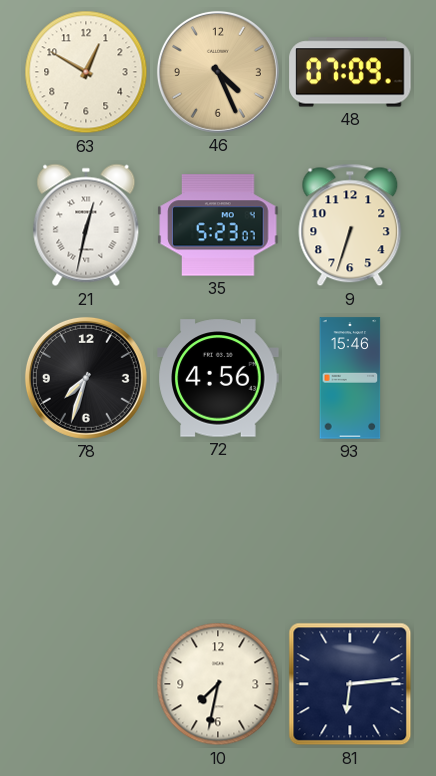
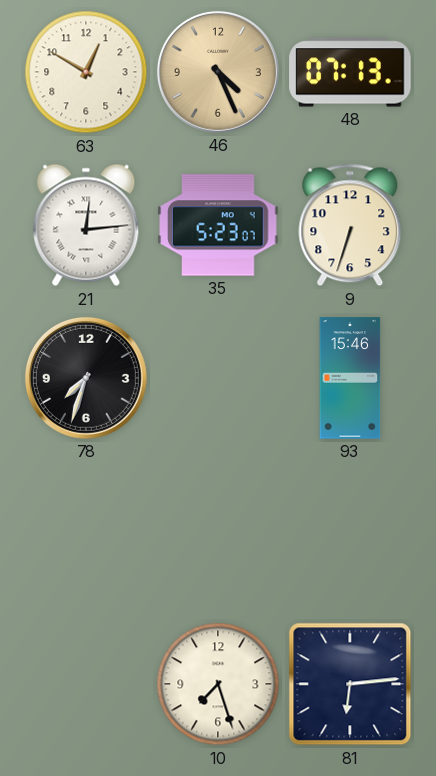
48: 07:09 -> 07:13 (350, 72)
21: 12:32 -> 12:14 (86, 225)
72: 4:56 -> none (218, 378)
10: 7:32 -> 7:27 (218, 684)
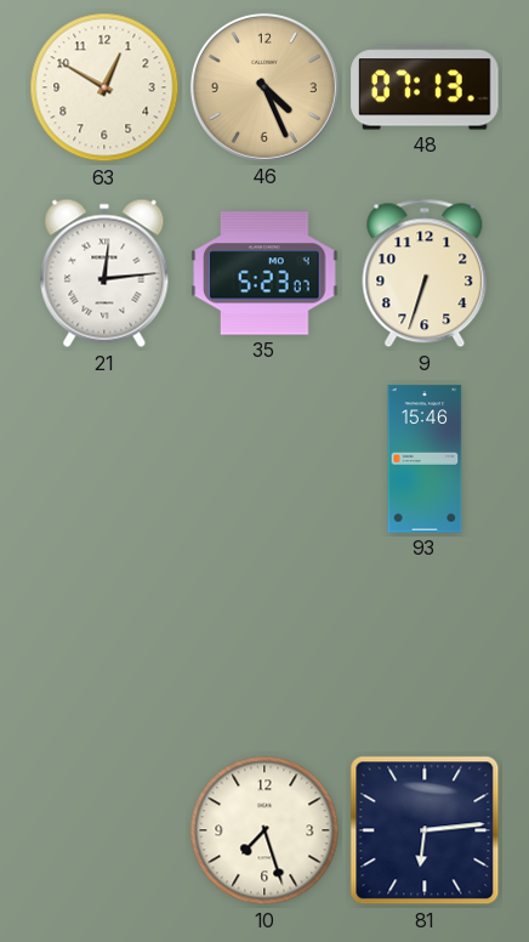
78: 7:33 -> none (86, 378)
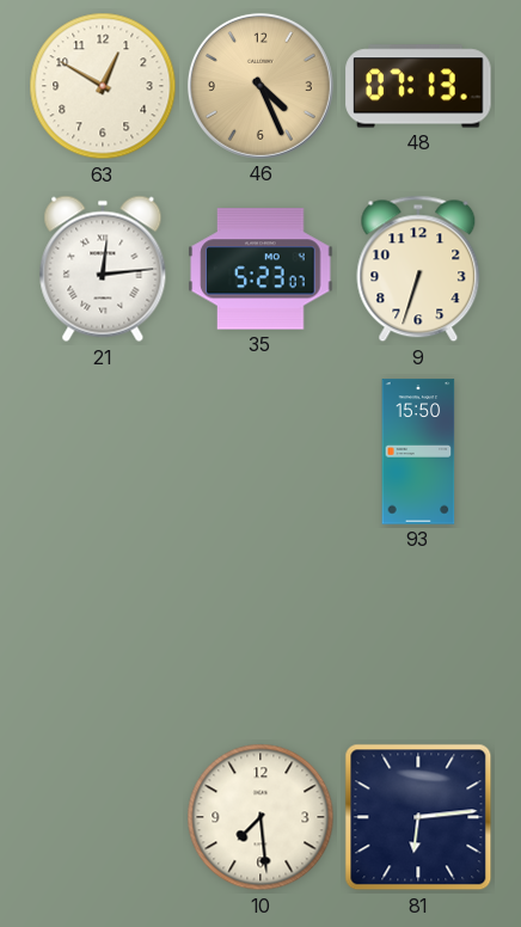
93: 15:46 -> 15:50 (418, 452)
10: 7:27 -> 7:29 (260, 817)
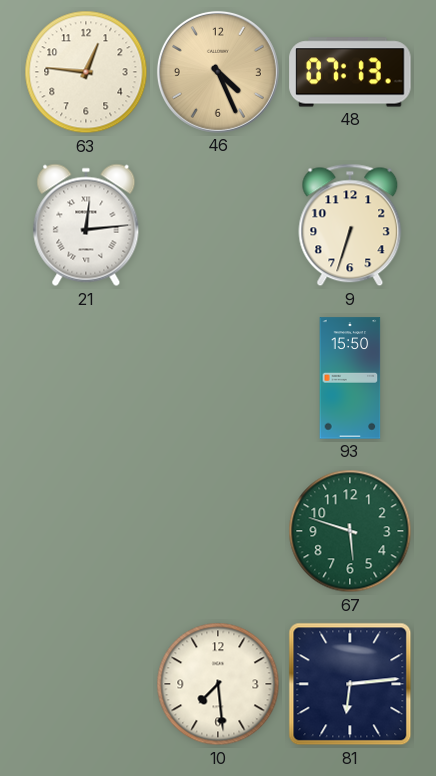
63: 12:50 -> 12:46 (86, 72)
35: 5:23 -> none (260, 269)
67: none -> 5:48 (350, 531)
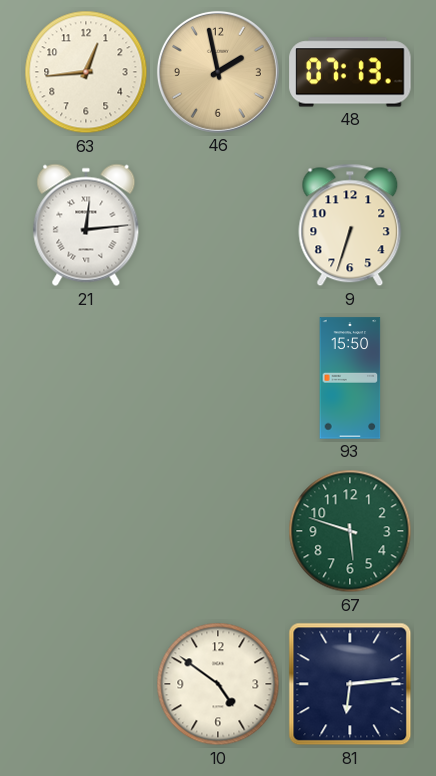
63: 12:46 -> 12:44 (86, 72)
46: 4:26 -> 1:58 (218, 72)
10: 7:29 -> 4:51 (218, 684)
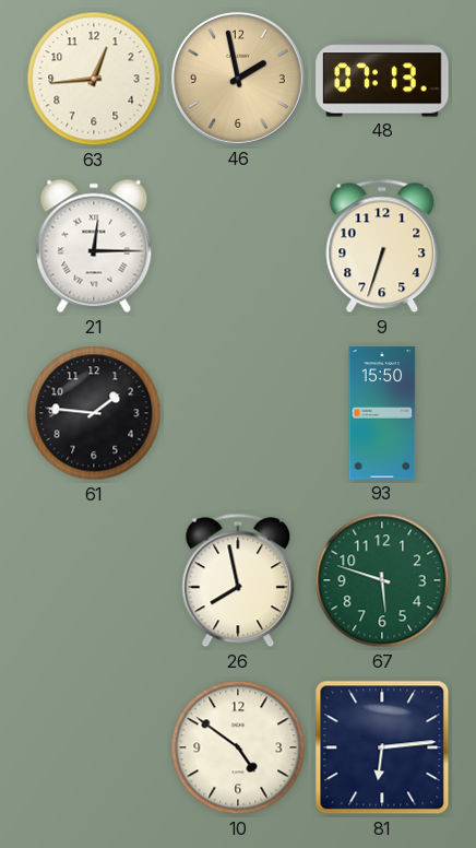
21: 12:14 -> 12:15 (94, 246)
61: none -> 1:46 (94, 413)
26: none -> 7:58 (238, 580)
